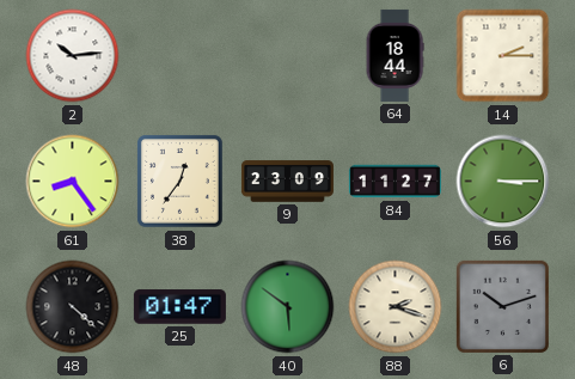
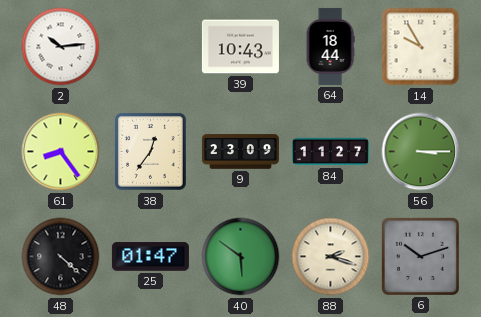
39: none -> 10:43 (240, 47)
14: 2:15 -> 9:55 (421, 47)
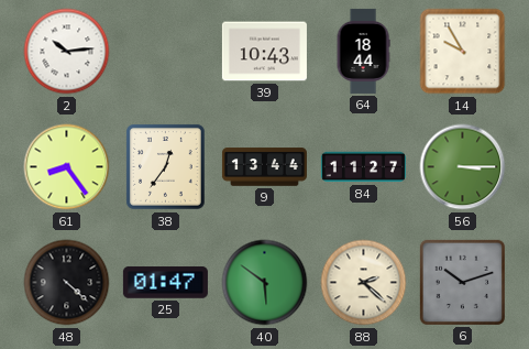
9: 23:09 -> 13:44 (264, 167)
88: 2:18 -> 2:22 (364, 283)
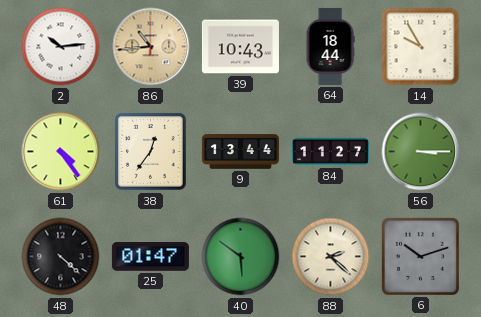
86: none -> 10:44 (151, 47)
61: 8:24 -> 4:24 (61, 152)
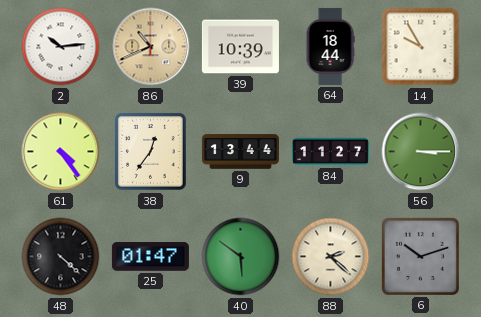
86: 10:44 -> 10:41 (151, 47)
39: 10:43 -> 10:39 (240, 47)
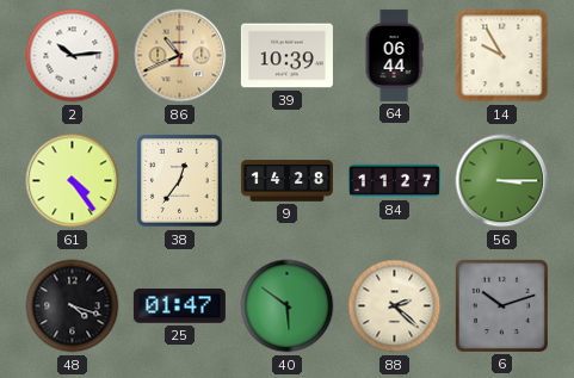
64: 18:44 -> 06:44 (394, 55)
9: 13:44 -> 14:28 (286, 181)
48: 4:22 -> 4:18 (73, 306)
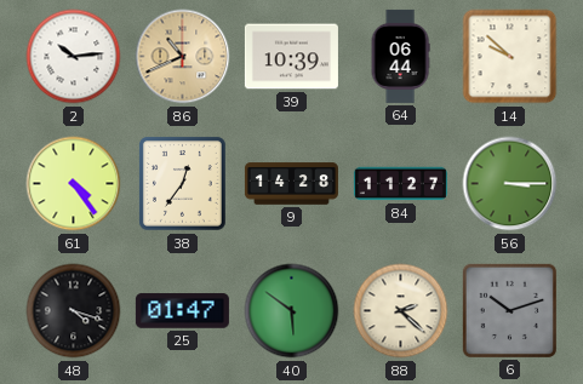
14: 9:55 -> 9:52 (510, 57)
